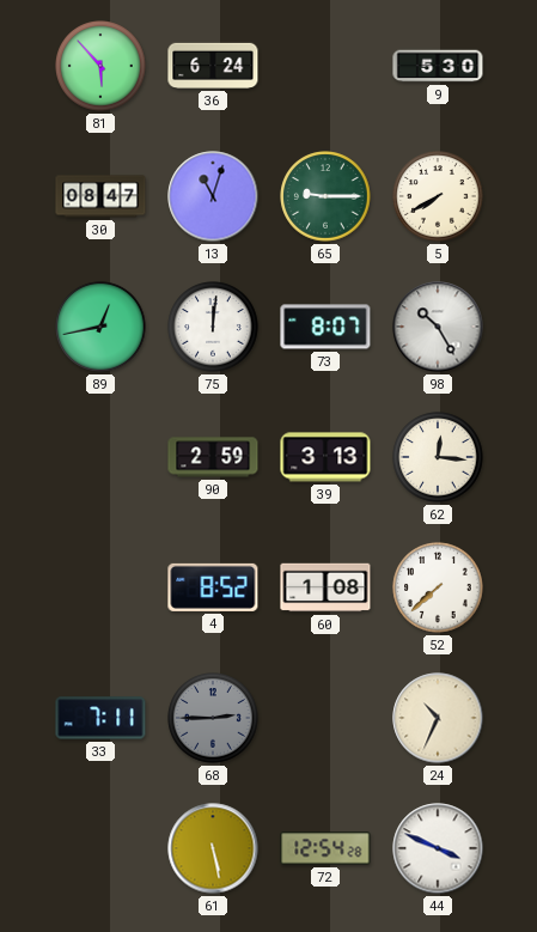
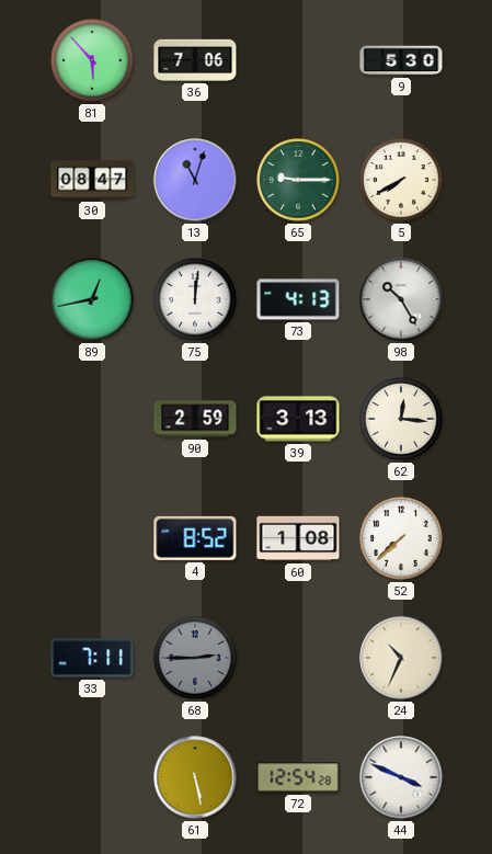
36: 6:24 -> 7:06 (195, 60)
73: 8:07 -> 4:13 (298, 299)
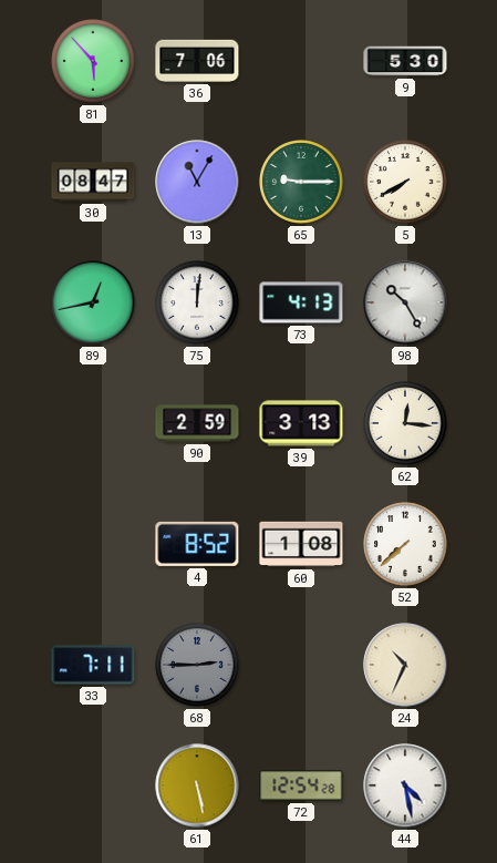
13: 11:03 -> 11:05 (197, 182)
44: 3:49 -> 4:28 (405, 785)
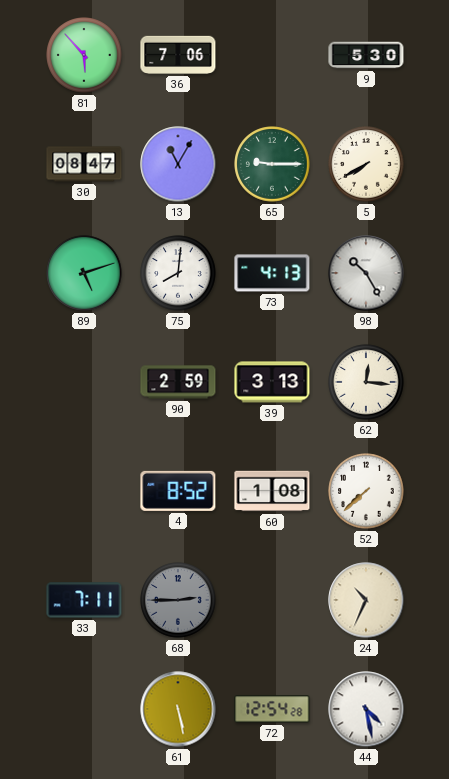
89: 12:43 -> 5:12 (84, 273)
75: 12:01 -> 8:01 (178, 273)
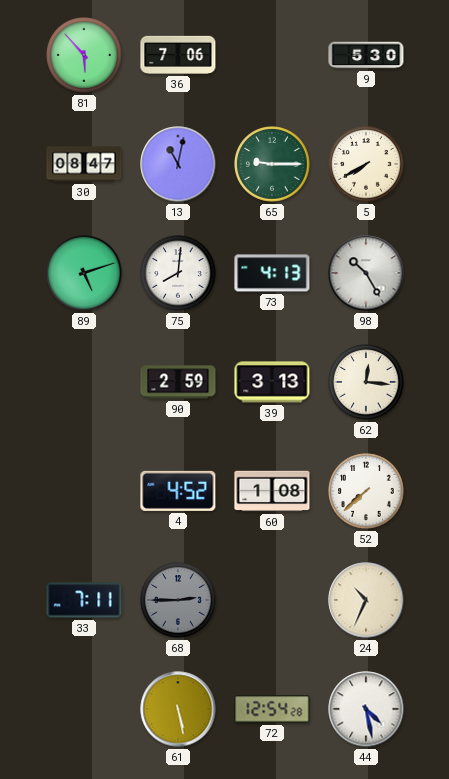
13: 11:05 -> 11:02 (178, 164)
4: 8:52 -> 4:52 (178, 491)
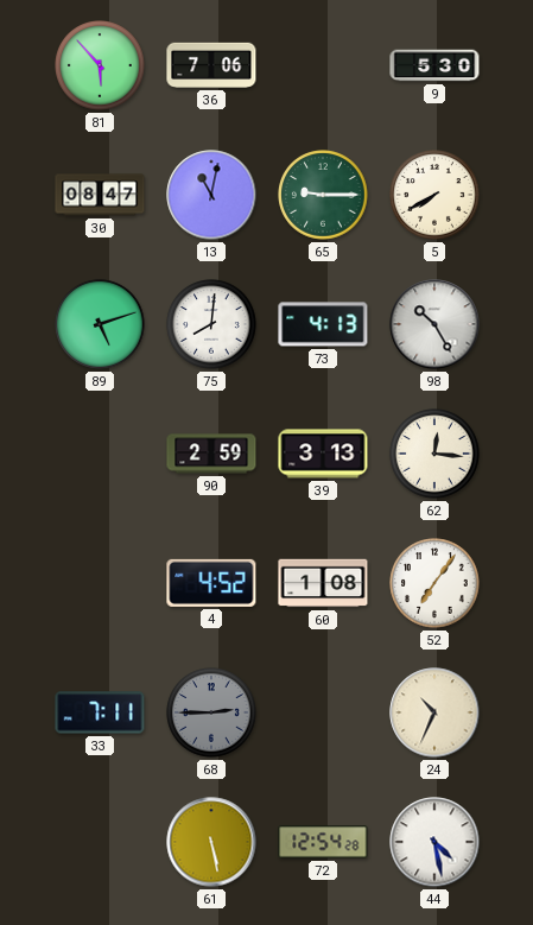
52: 7:38 -> 7:06 (434, 583)
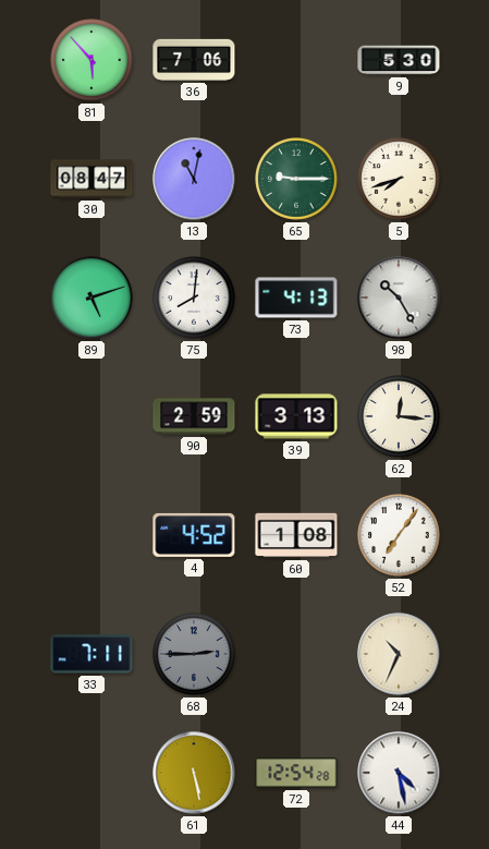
5: 7:40 -> 7:42 (399, 179)
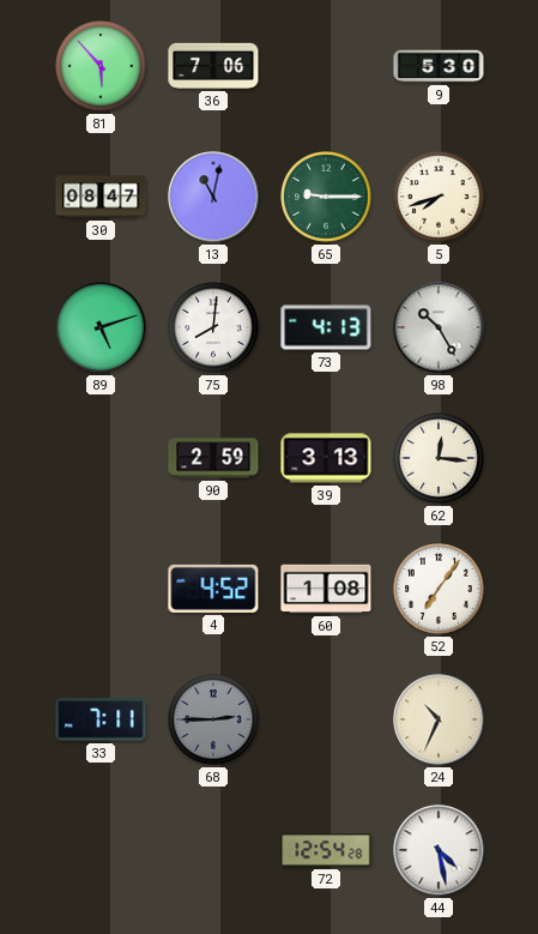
61: 5:28 -> none (194, 773)
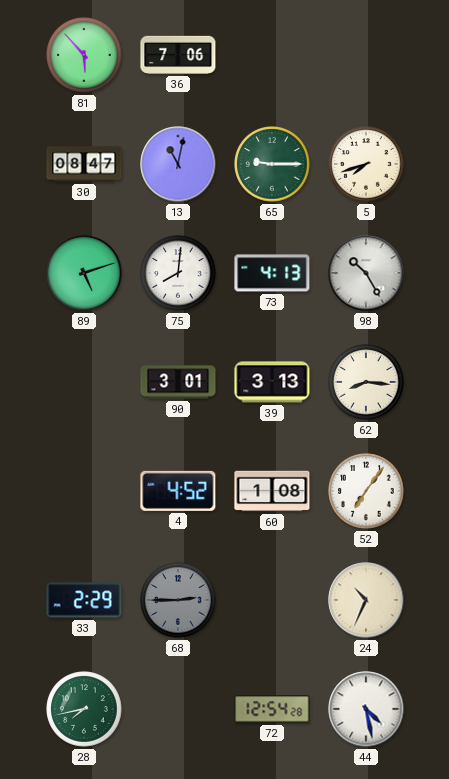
9: 5:30 -> none (439, 66)
90: 2:59 -> 3:01 (178, 382)
62: 12:16 -> 8:16 (366, 382)
33: 7:11 -> 2:29 (84, 600)
28: none -> 7:43 (84, 709)
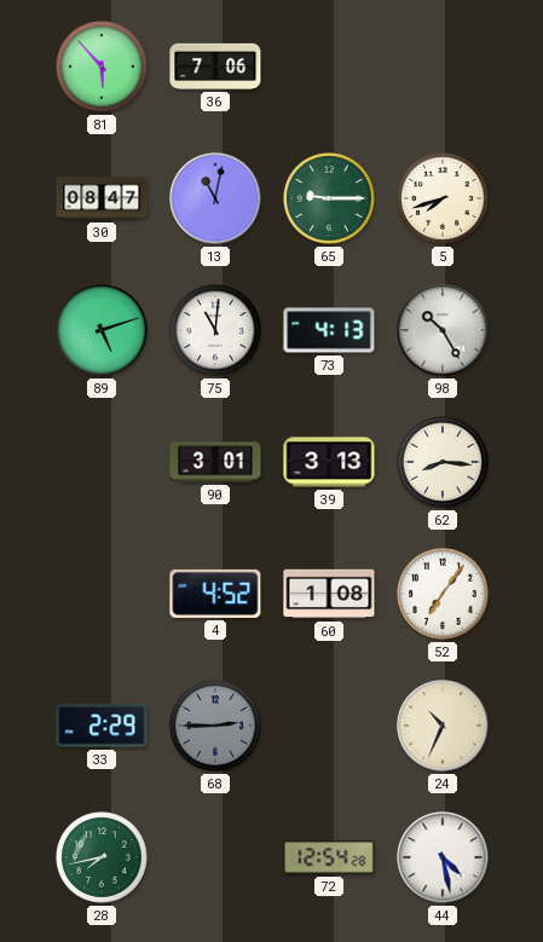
75: 8:01 -> 11:01 (215, 330)
